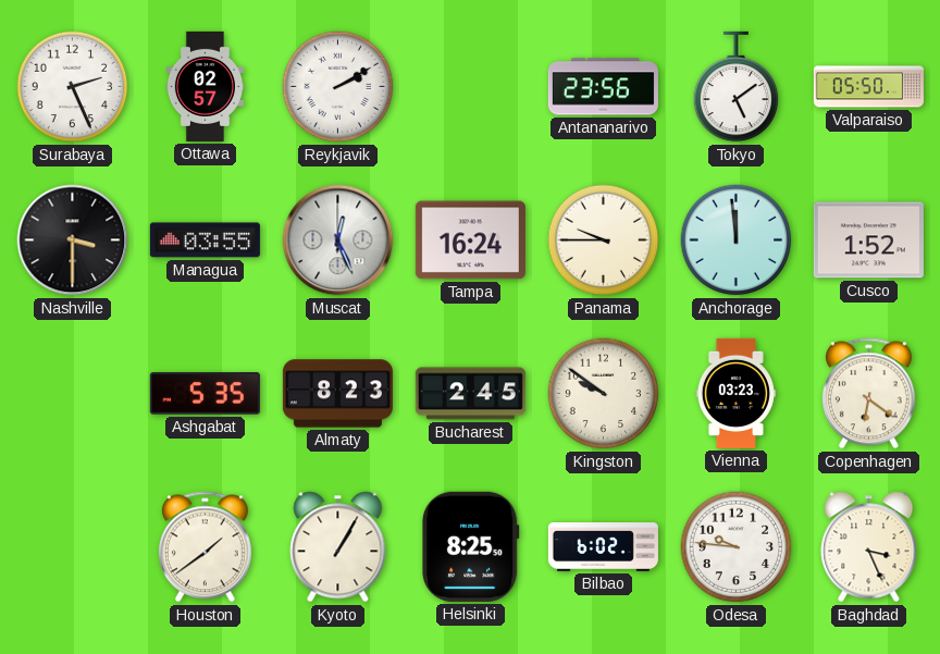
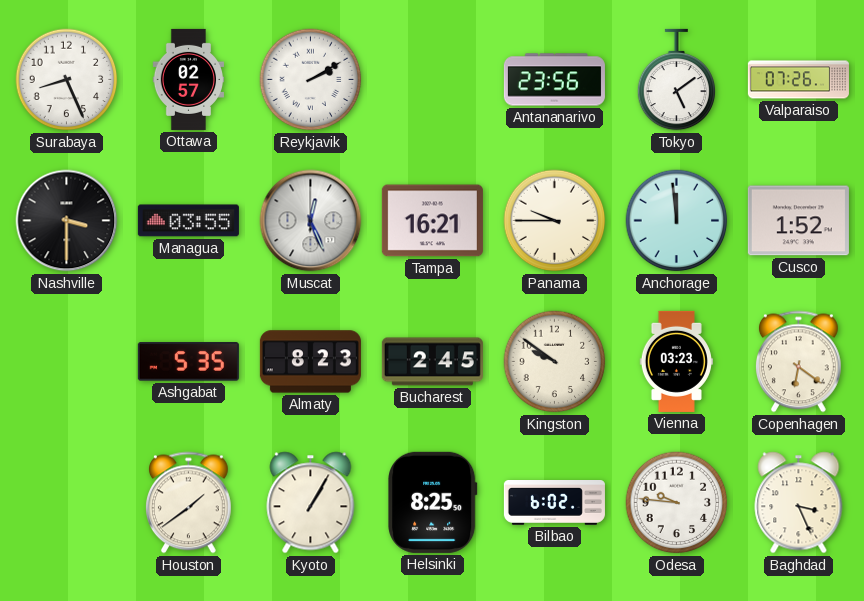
Surabaya: 2:26 -> 8:26 (67, 80)
Valparaiso: 05:50 -> 07:26 (798, 80)
Tampa: 16:24 -> 16:21 (432, 221)
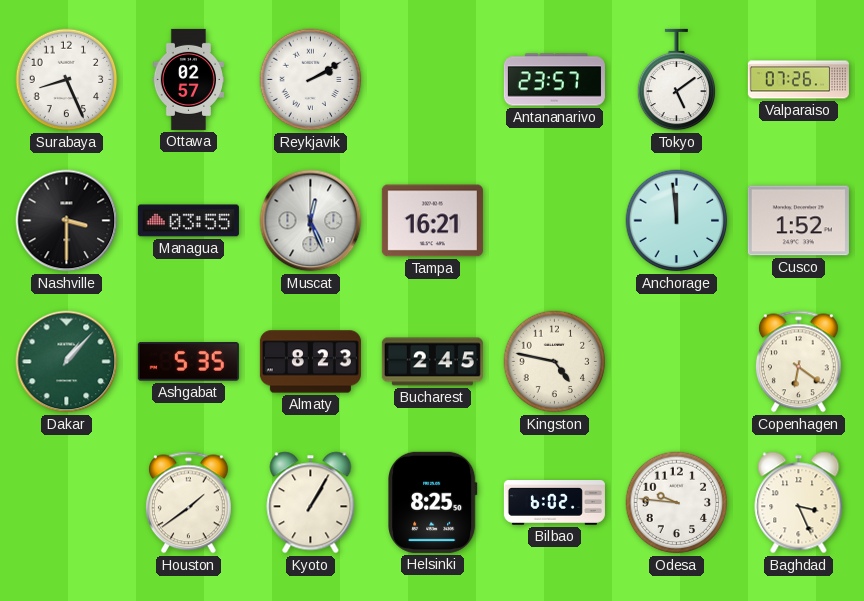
Antananarivo: 23:56 -> 23:57 (554, 80)
Panama: 9:45 -> none (555, 221)
Dakar: none -> 1:07 (67, 362)
Kingston: 9:51 -> 4:47 (555, 362)
Vienna: 03:23 -> none (676, 361)
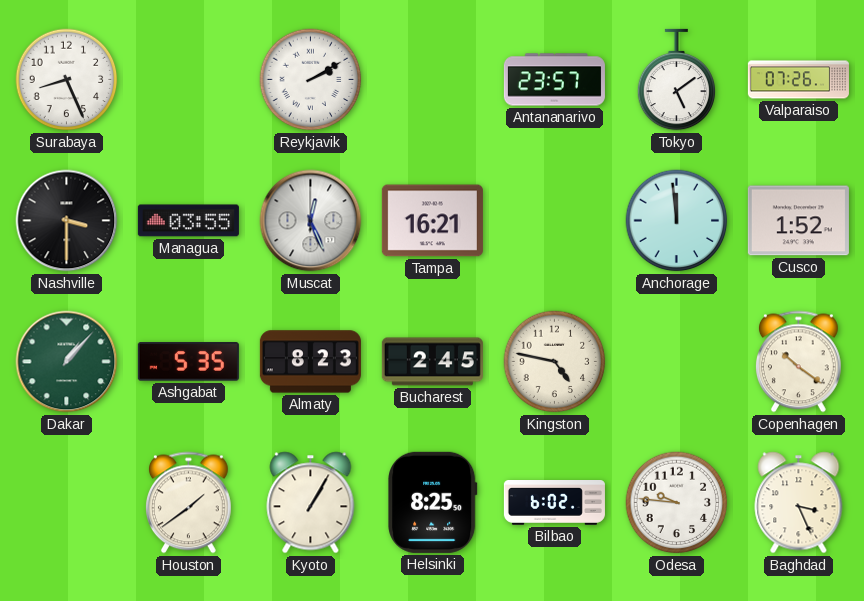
Ottawa: 02:57 -> none (188, 79)
Copenhagen: 6:21 -> 10:21 (798, 362)
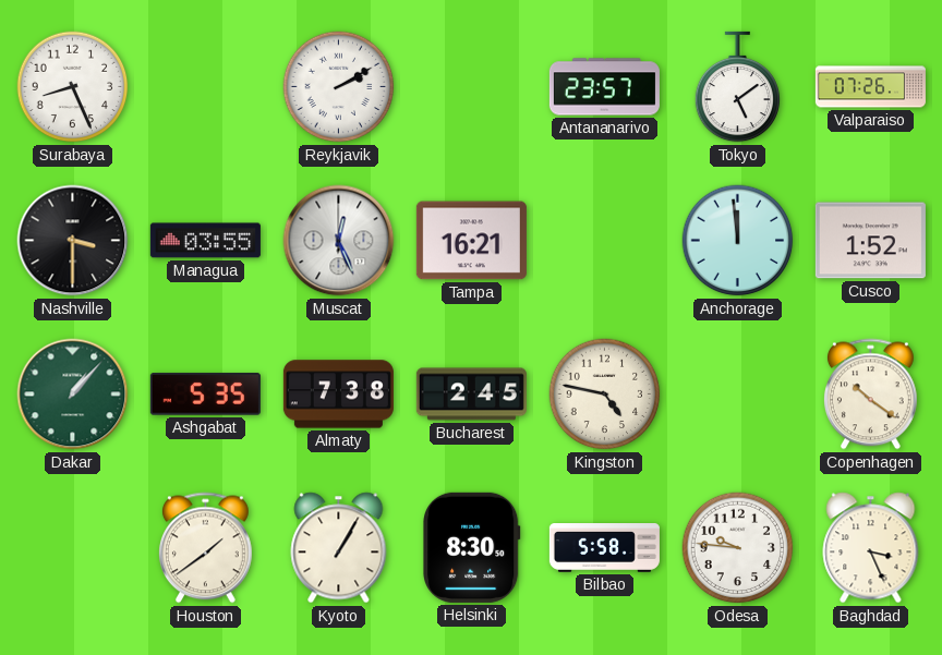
Almaty: 8:23 -> 7:38 (338, 395)
Helsinki: 8:25 -> 8:30 (472, 547)
Bilbao: 6:02 -> 5:58 (604, 548)
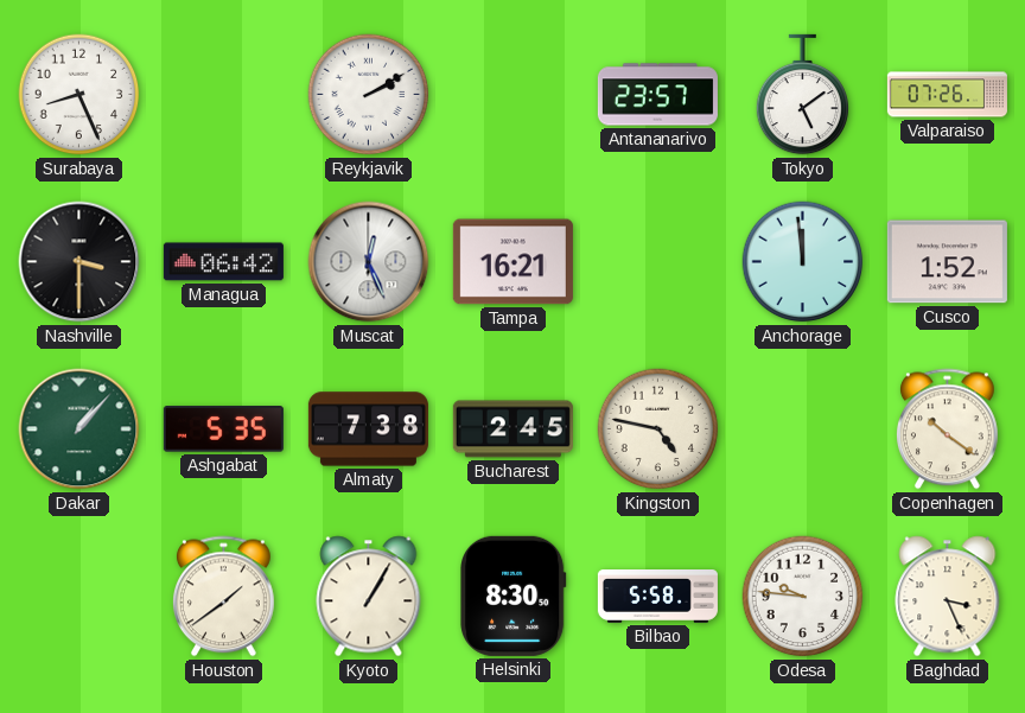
Managua: 03:55 -> 06:42 (223, 262)
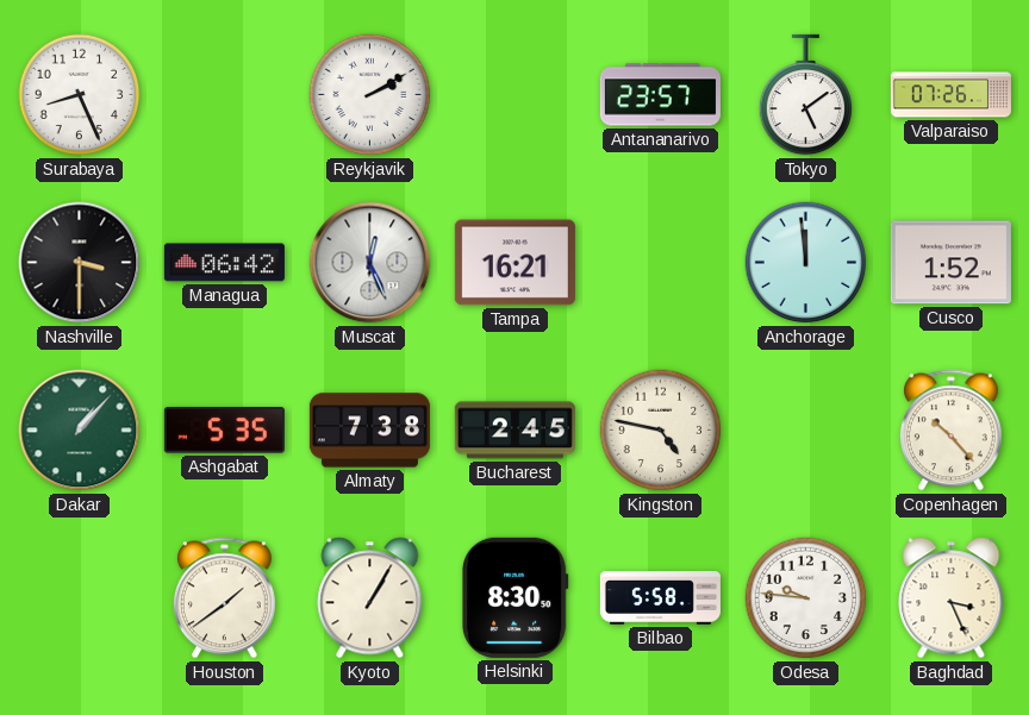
Copenhagen: 10:21 -> 10:23 (950, 431)
